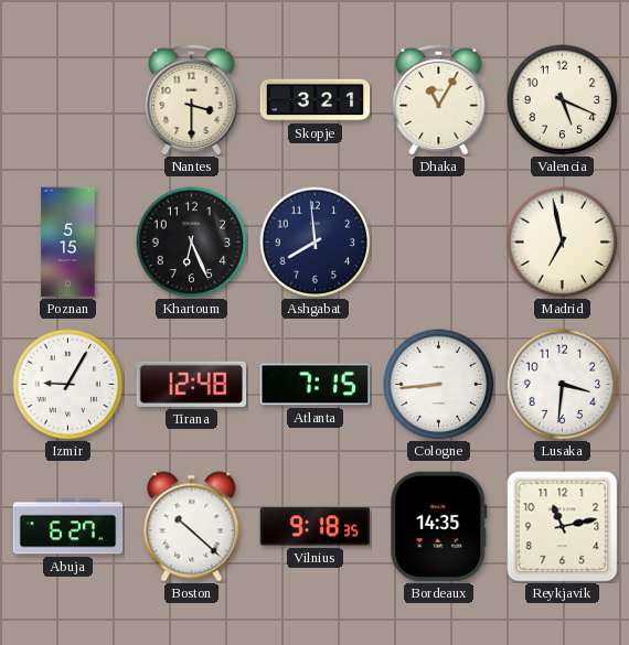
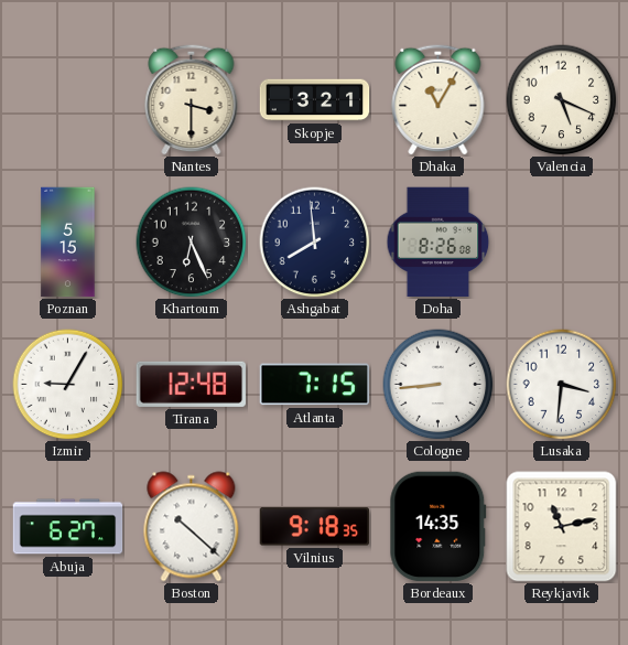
Doha: none -> 8:26 (438, 243)
Madrid: 6:58 -> none (563, 243)
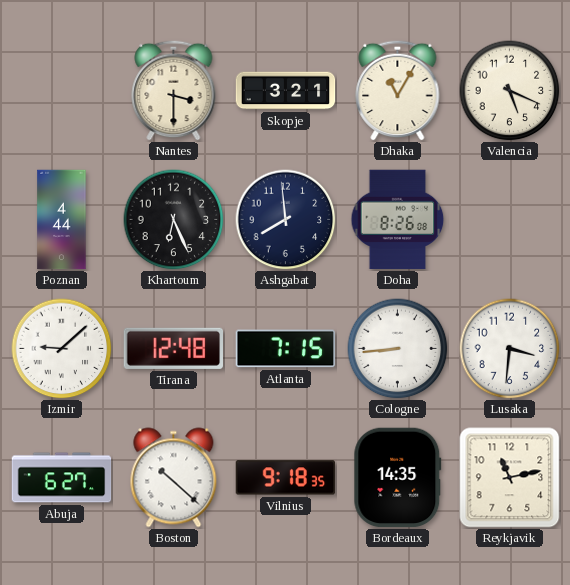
Poznan: 5:15 -> 4:44 (62, 220)
Izmir: 9:05 -> 9:08 (62, 349)
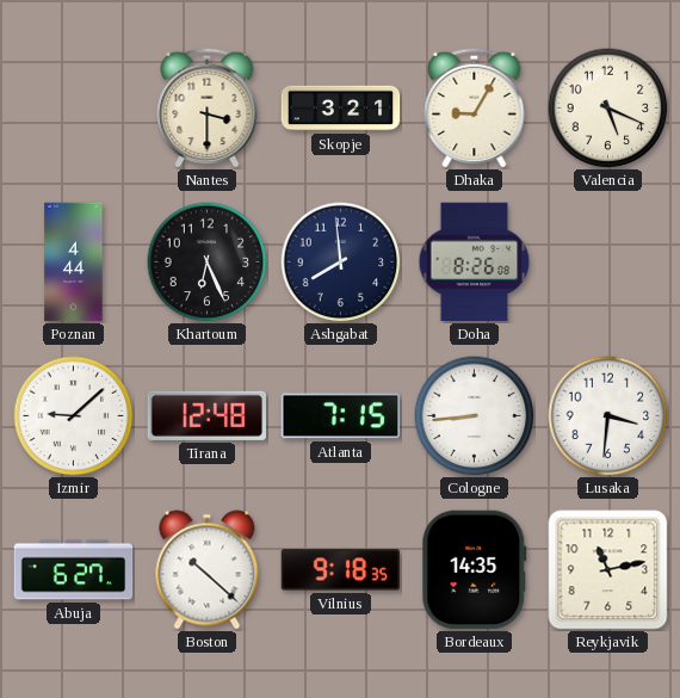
Dhaka: 11:05 -> 9:05 (475, 107)
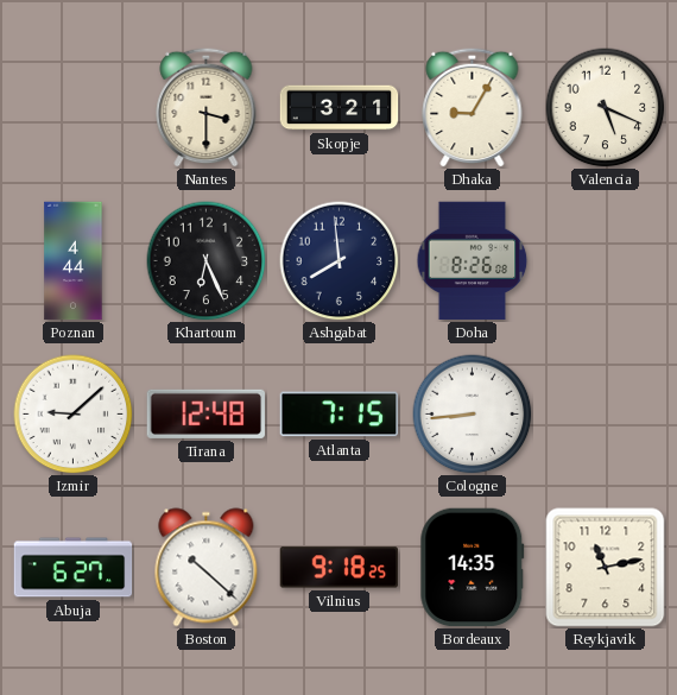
Lusaka: 3:31 -> none (608, 416)
Vilnius: 9:18:35 -> 9:18:25 (340, 568)
